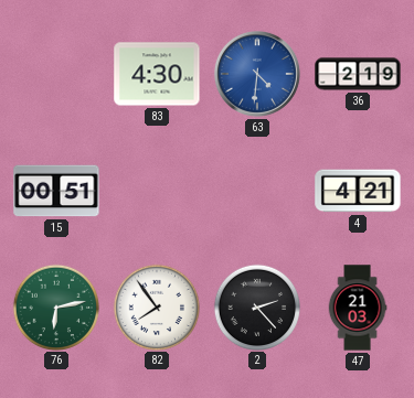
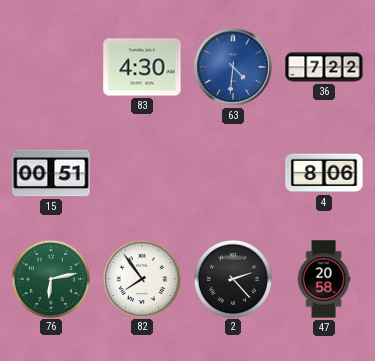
36: 2:19 -> 7:22 (324, 67)
4: 4:21 -> 8:06 (324, 173)
47: 21:03 -> 20:58 (324, 279)
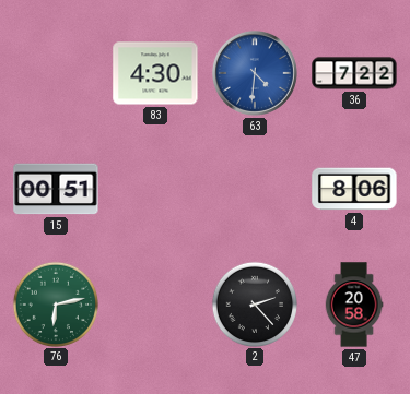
82: 7:54 -> none (141, 278)
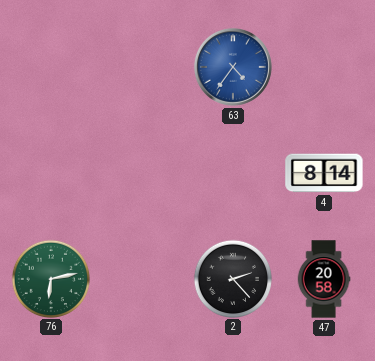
83: 4:30 -> none (155, 73)
63: 4:31 -> 4:36 (233, 67)
36: 7:22 -> none (354, 73)
15: 00:51 -> none (56, 189)
4: 8:06 -> 8:14 (324, 173)
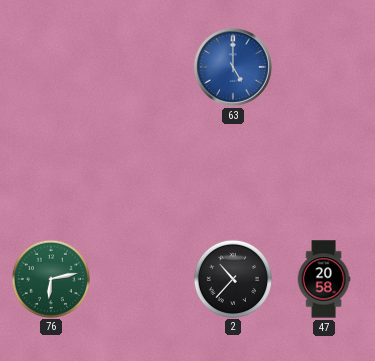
63: 4:36 -> 5:00 (233, 67)
4: 8:14 -> none (324, 173)
2: 2:23 -> 10:37 (232, 278)
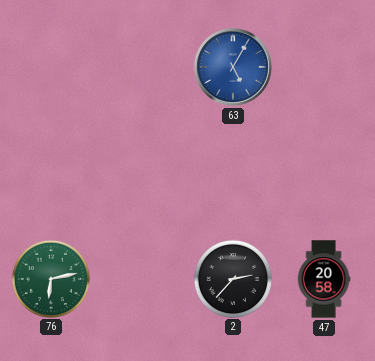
63: 5:00 -> 5:05 (233, 67)
2: 10:37 -> 2:37 (232, 278)
